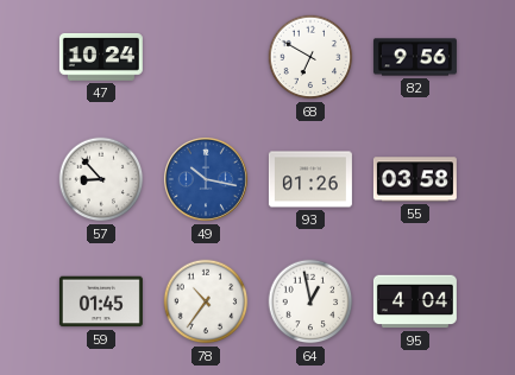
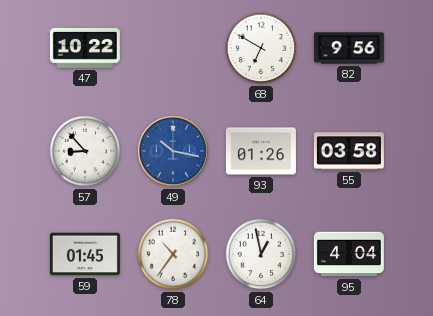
47: 10:24 -> 10:22 (85, 48)
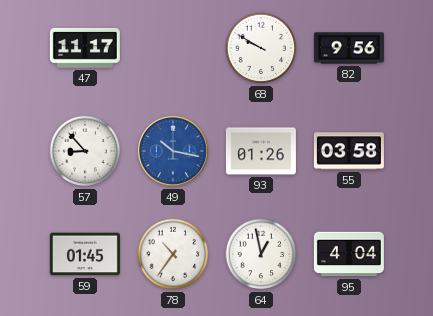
47: 10:22 -> 11:17 (85, 48)
68: 6:50 -> 9:50 (261, 48)
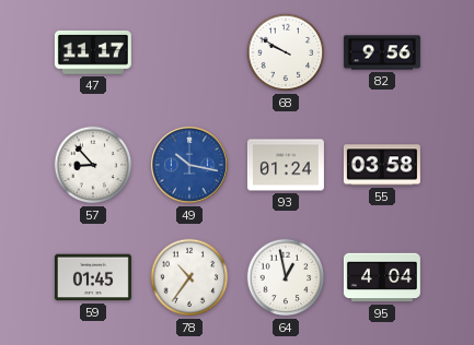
93: 01:26 -> 01:24 (286, 165)
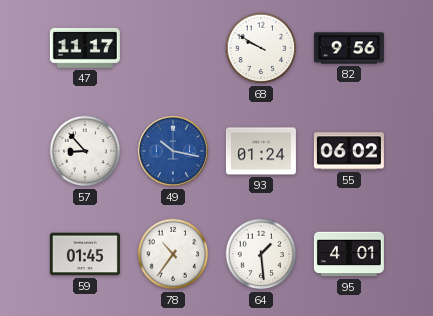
55: 03:58 -> 06:02 (349, 151)
64: 12:58 -> 1:29 (261, 254)
95: 4:04 -> 4:01 (349, 254)
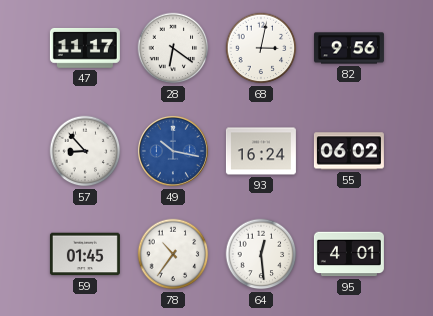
28: none -> 6:21 (173, 48)
68: 9:50 -> 3:02 (261, 48)
93: 01:24 -> 16:24 (261, 151)
64: 1:29 -> 12:29 (261, 254)
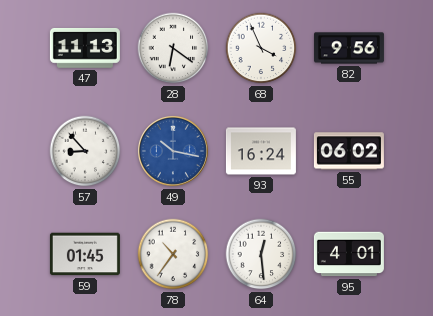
47: 11:17 -> 11:13 (85, 48)
68: 3:02 -> 3:56 (261, 48)
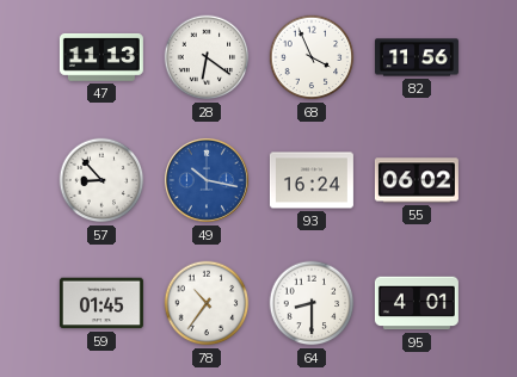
82: 9:56 -> 11:56 (417, 57)
64: 12:29 -> 8:30 (312, 303)
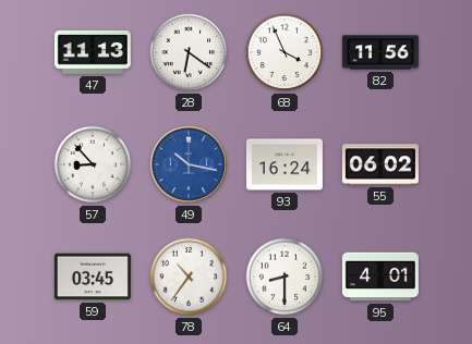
59: 01:45 -> 03:45 (93, 277)
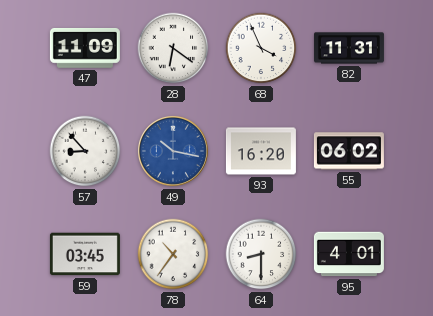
47: 11:13 -> 11:09 (85, 48)
82: 11:56 -> 11:31 (349, 48)
93: 16:24 -> 16:20 (261, 151)
